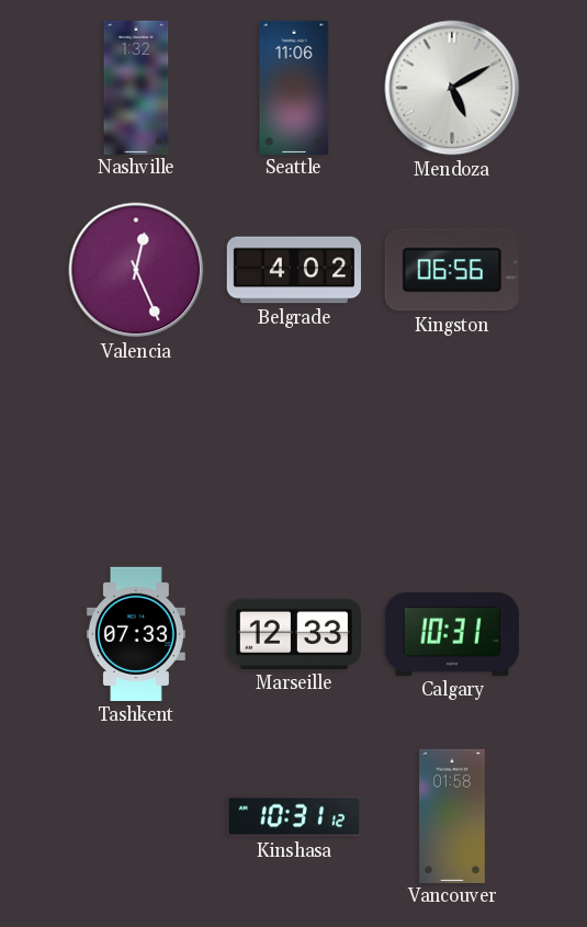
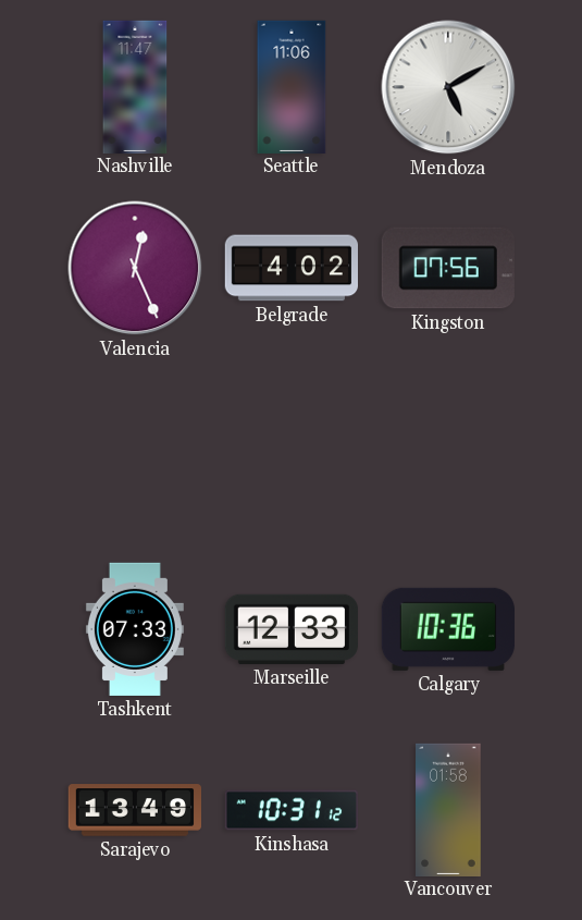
Nashville: 1:32 -> 11:47 (135, 86)
Kingston: 06:56 -> 07:56 (448, 268)
Calgary: 10:31 -> 10:36 (448, 629)
Sarajevo: none -> 13:49 (134, 810)
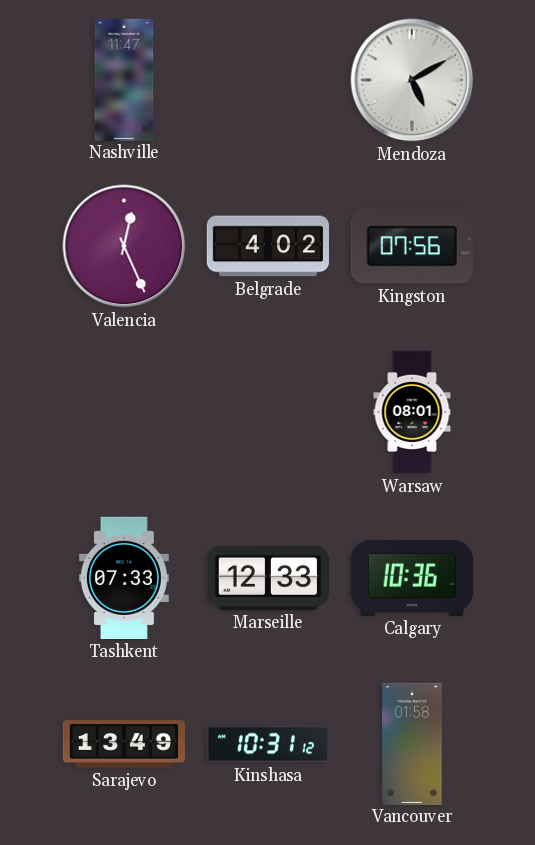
Seattle: 11:06 -> none (292, 86)
Warsaw: none -> 08:01 (412, 412)
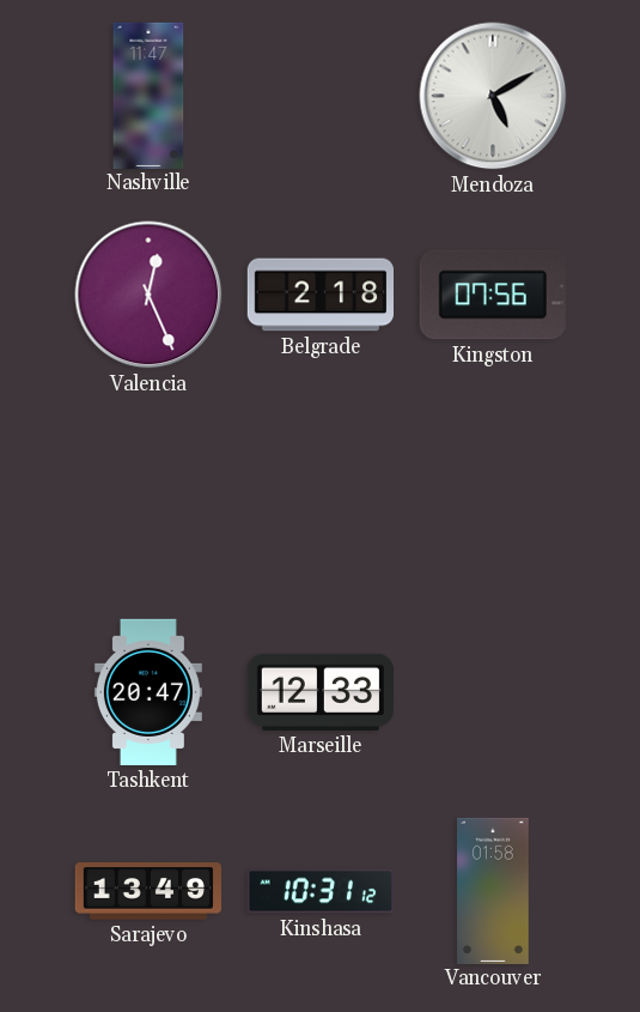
Belgrade: 4:02 -> 2:18 (319, 295)
Warsaw: 08:01 -> none (412, 412)
Tashkent: 07:33 -> 20:47 (148, 692)
Calgary: 10:36 -> none (412, 578)
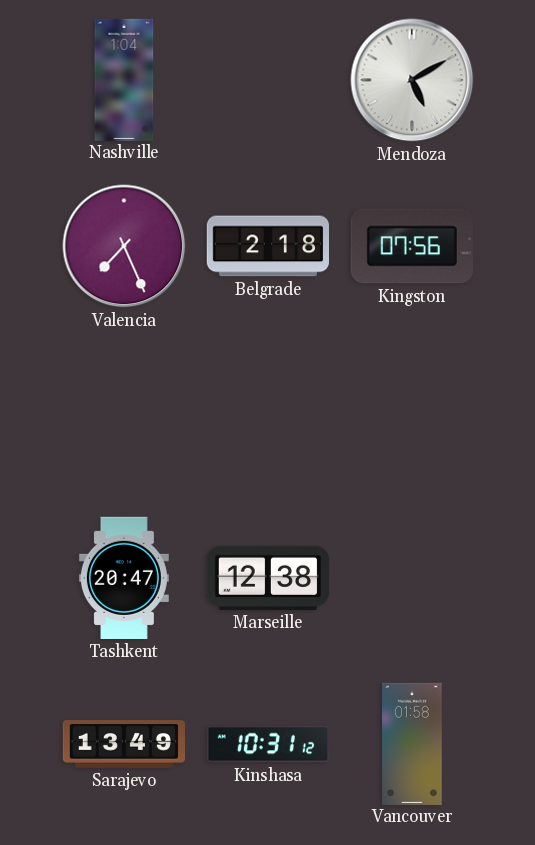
Nashville: 11:47 -> 1:04 (124, 79)
Valencia: 12:26 -> 7:26 (124, 246)
Marseille: 12:33 -> 12:38 (267, 578)
